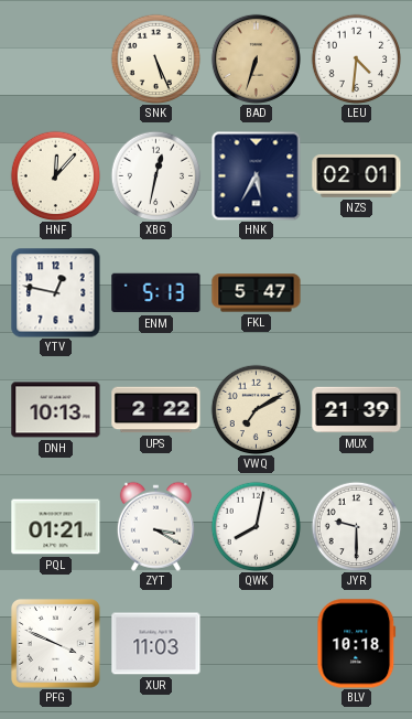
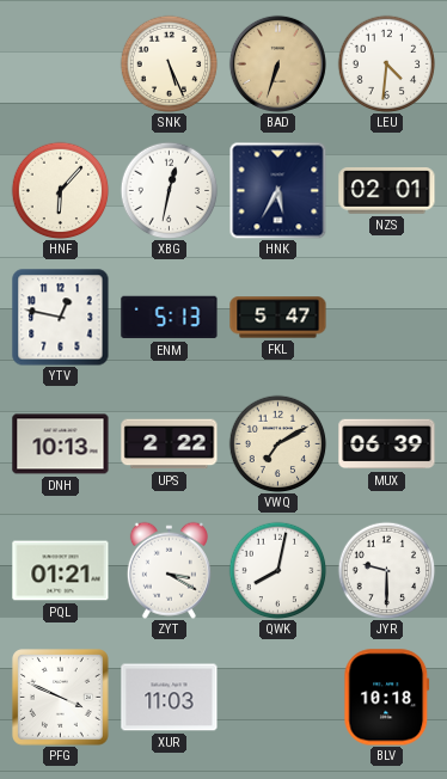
HNF: 12:07 -> 6:07 (60, 190)
MUX: 21:39 -> 06:39 (387, 444)
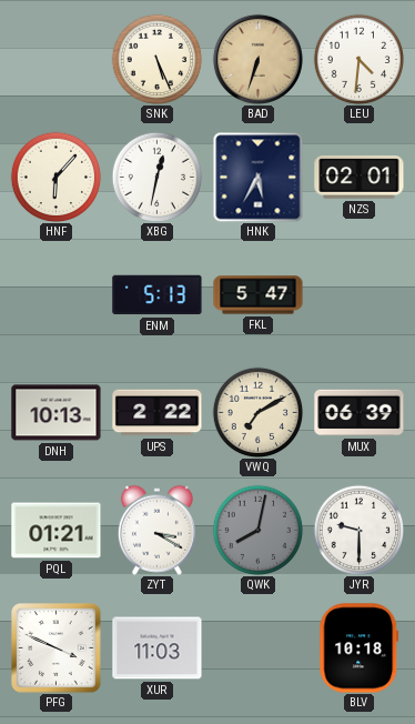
YTV: 12:47 -> none (61, 318)
QWK dial: white -> grey (257, 530)
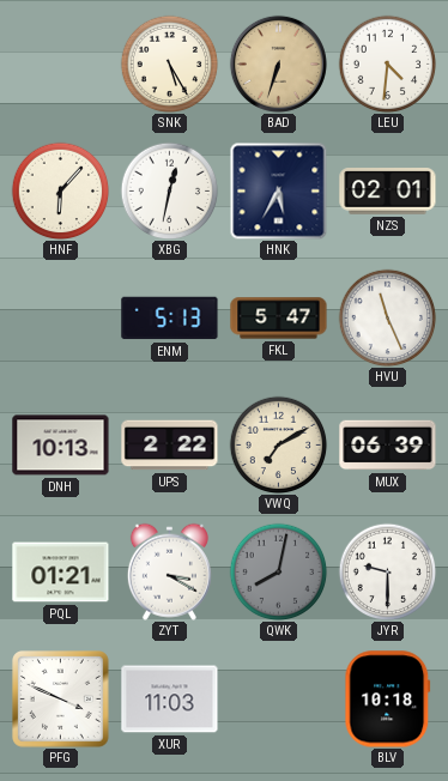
SNK: 5:26 -> 5:25 (169, 63)
HVU: none -> 11:26 (387, 317)
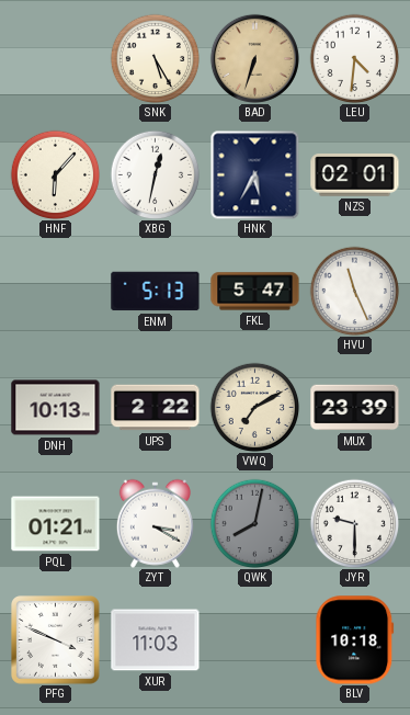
MUX: 06:39 -> 23:39 (355, 408)
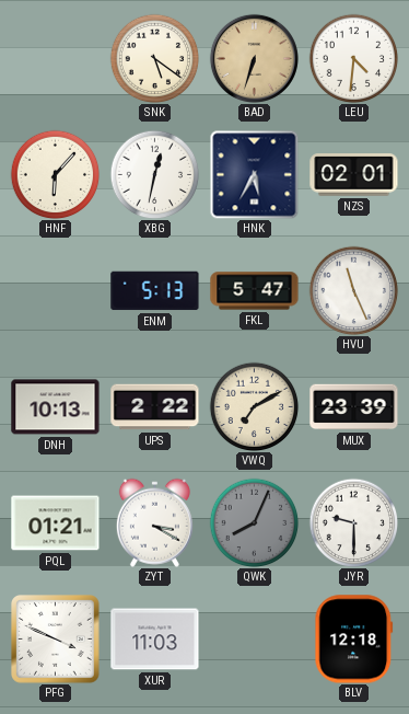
SNK: 5:25 -> 5:21 (154, 58)
QWK: 8:02 -> 8:04 (254, 522)
BLV: 10:18 -> 12:18 (354, 640)
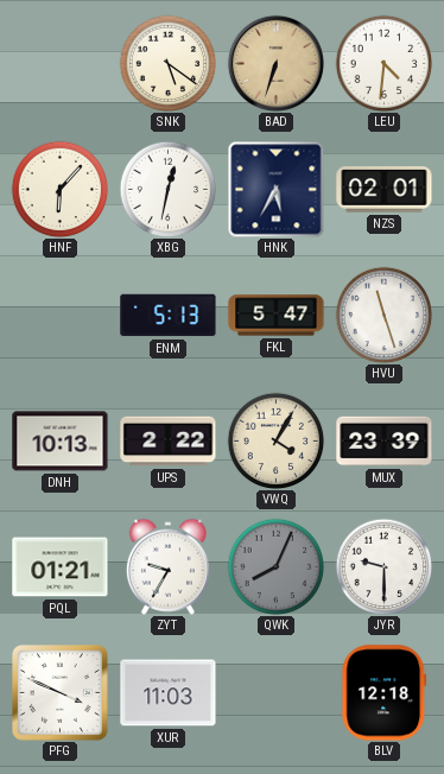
HVU: 11:26 -> 11:27 (383, 315)
VWQ: 7:10 -> 4:05 (275, 440)
ZYT: 3:20 -> 9:35 (167, 566)
